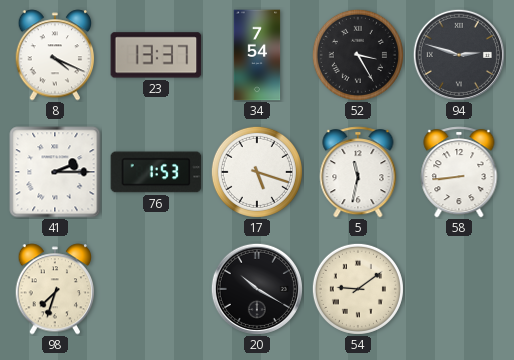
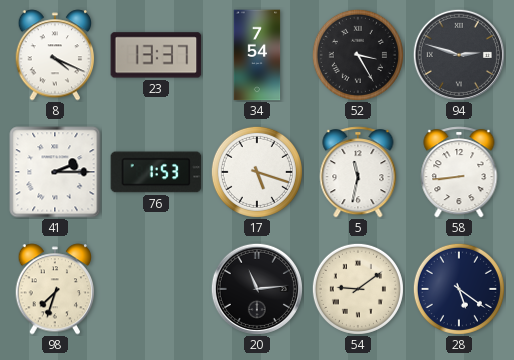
20: 10:20 -> 11:14 (257, 289)
28: none -> 5:21 (459, 289)
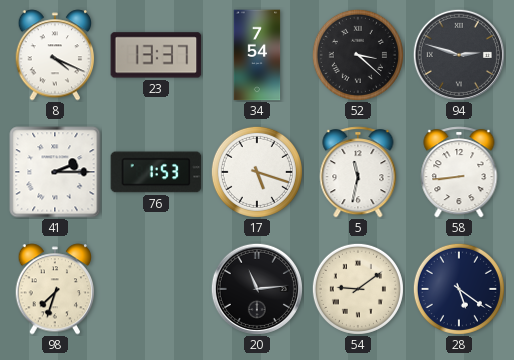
52: 3:25 -> 3:22 (358, 55)
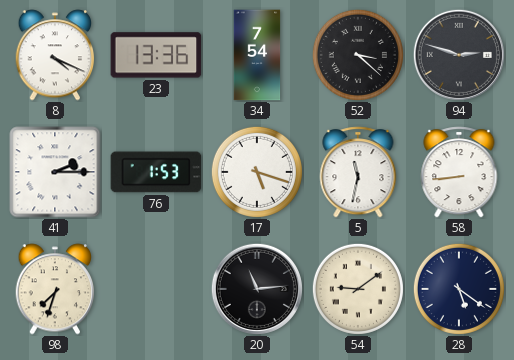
23: 13:37 -> 13:36 (156, 55)
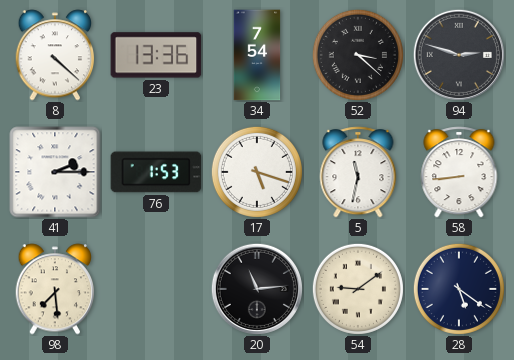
8: 4:19 -> 4:22 (55, 55)
98: 7:33 -> 7:29 (55, 289)
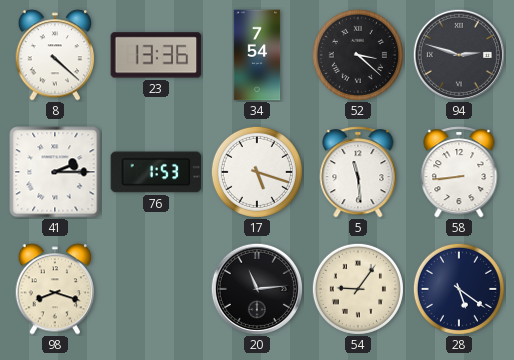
5: 11:32 -> 11:29 (358, 172)
98: 7:29 -> 8:18 (55, 289)
54: 9:09 -> 9:06 (358, 289)
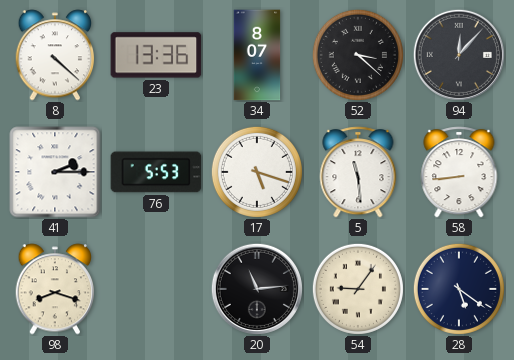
34: 7:54 -> 8:07 (257, 55)
94: 2:48 -> 12:07 (459, 55)
76: 1:53 -> 5:53 (156, 172)
